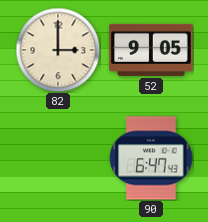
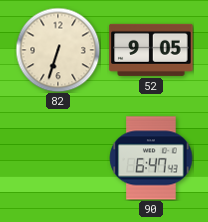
82: 3:00 -> 6:33 (58, 50)
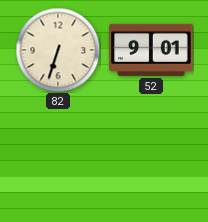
52: 9:05 -> 9:01 (151, 50)
90: 6:47 -> none (151, 158)
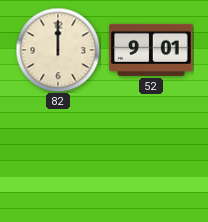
82: 6:33 -> 12:00 (58, 50)
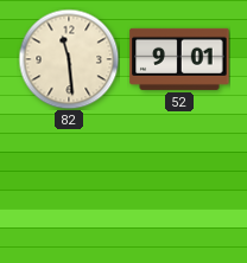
82: 12:00 -> 11:29 (69, 59)
